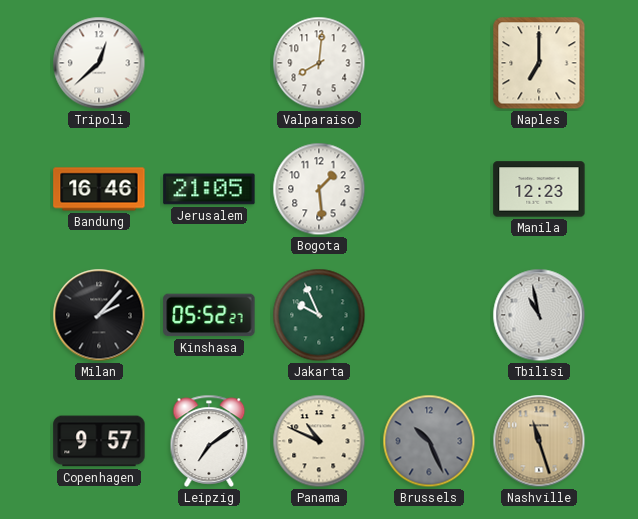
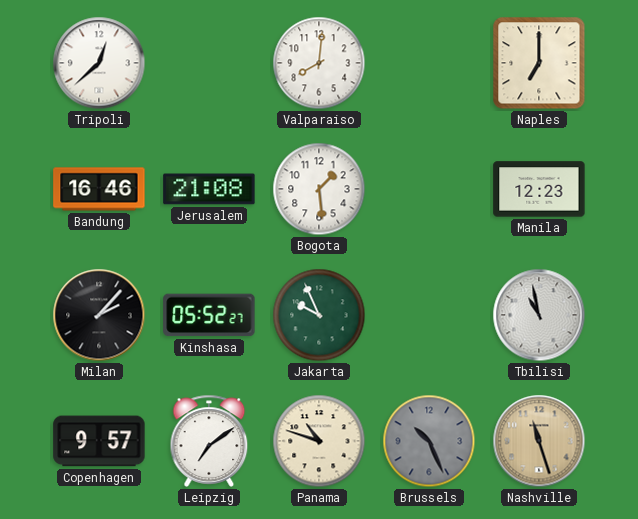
Jerusalem: 21:05 -> 21:08 (209, 189)
Panama: 10:49 -> 10:48 (319, 441)
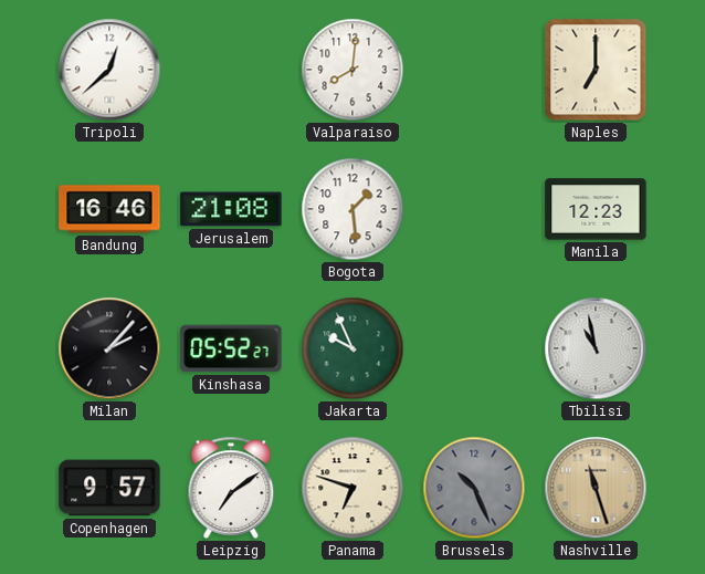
Panama: 10:48 -> 6:48 (352, 488)
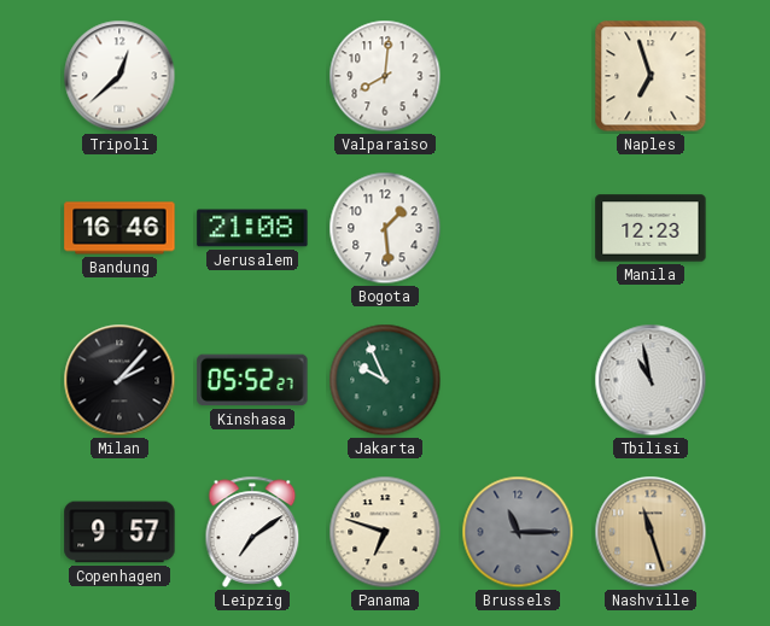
Naples: 7:00 -> 6:57 (651, 76)
Brussels: 10:26 -> 11:15 (518, 532)
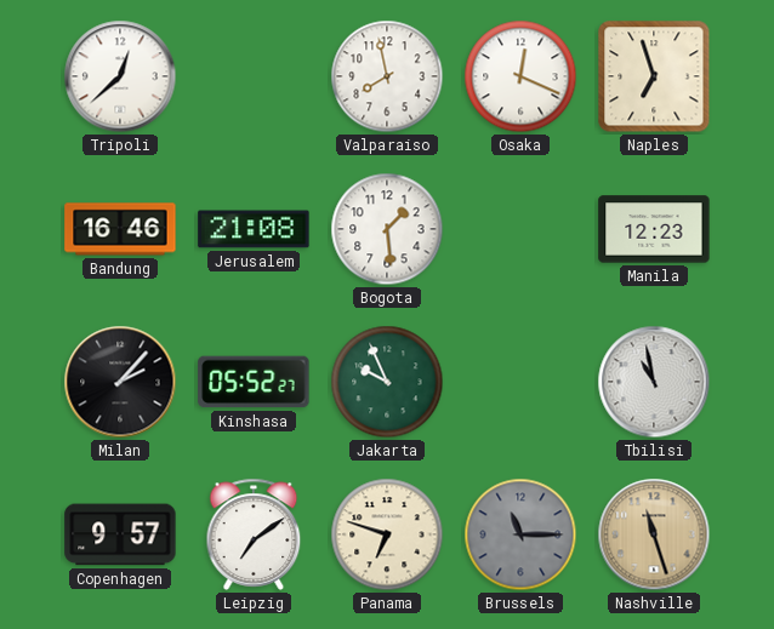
Valparaiso: 8:01 -> 7:58 (387, 76)
Osaka: none -> 12:19 (520, 76)
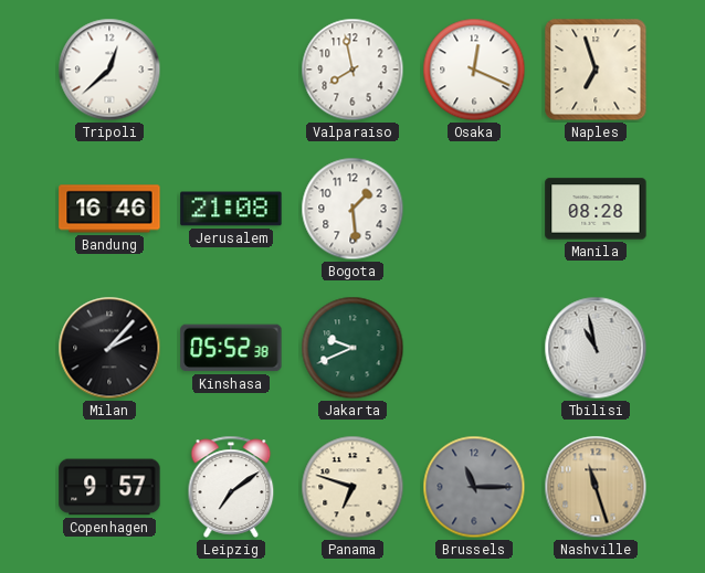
Manila: 12:23 -> 08:28 (596, 209)
Kinshasa: 05:52:27 -> 05:52:38 (231, 348)
Jakarta: 9:56 -> 9:41 (352, 348)
